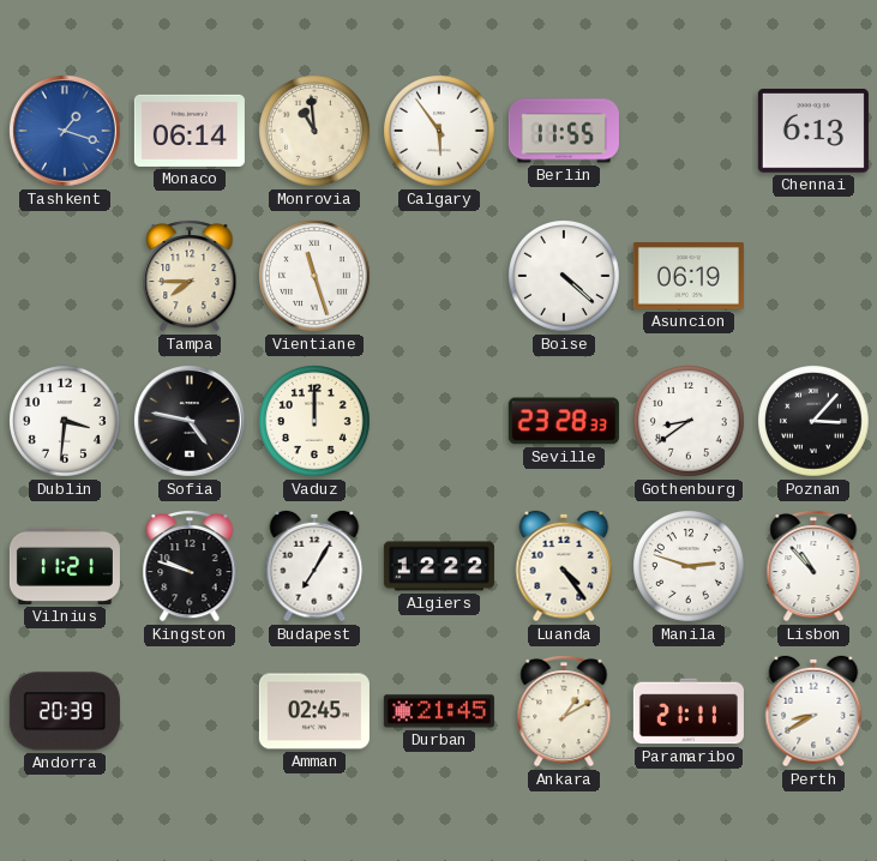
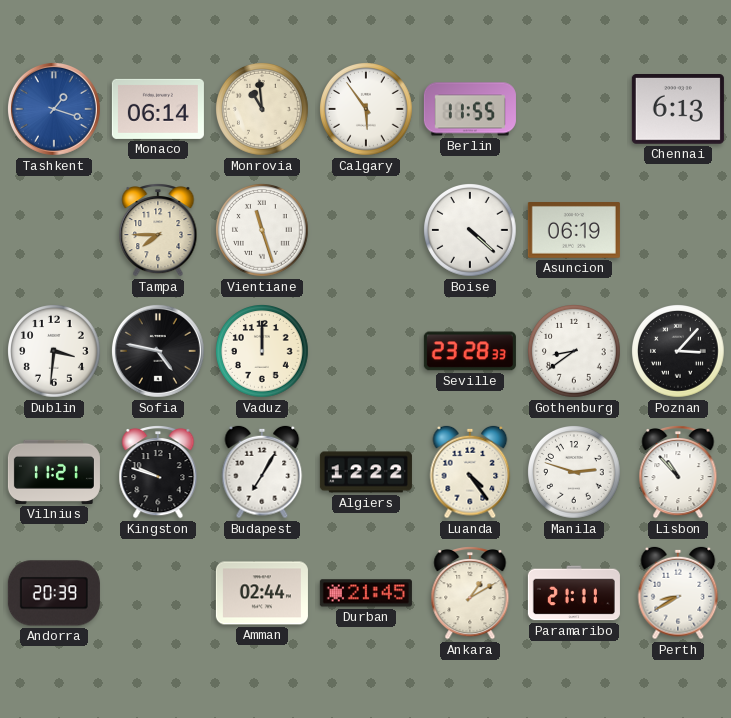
Amman: 02:45 -> 02:44 (262, 593)
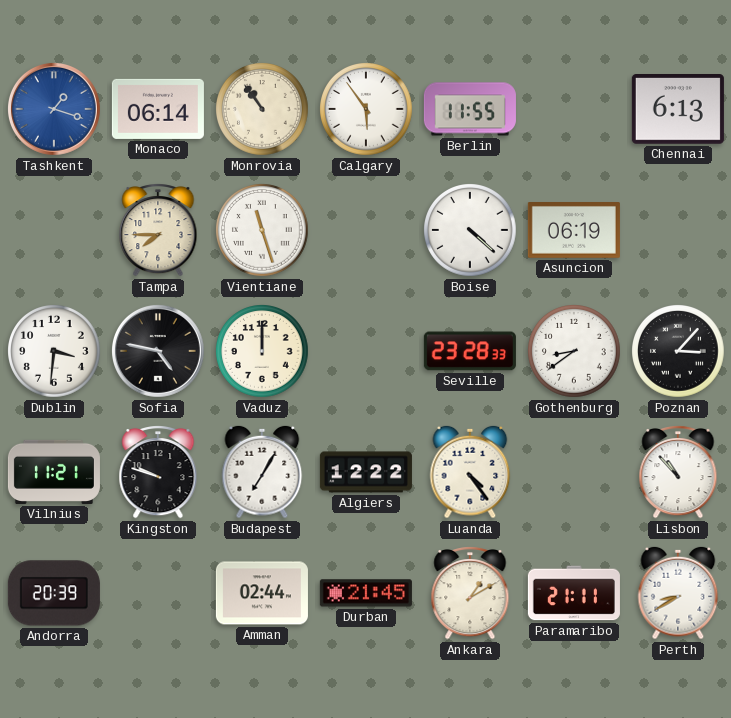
Monrovia: 10:59 -> 10:54 (263, 110)
Manila: 2:48 -> none (575, 473)
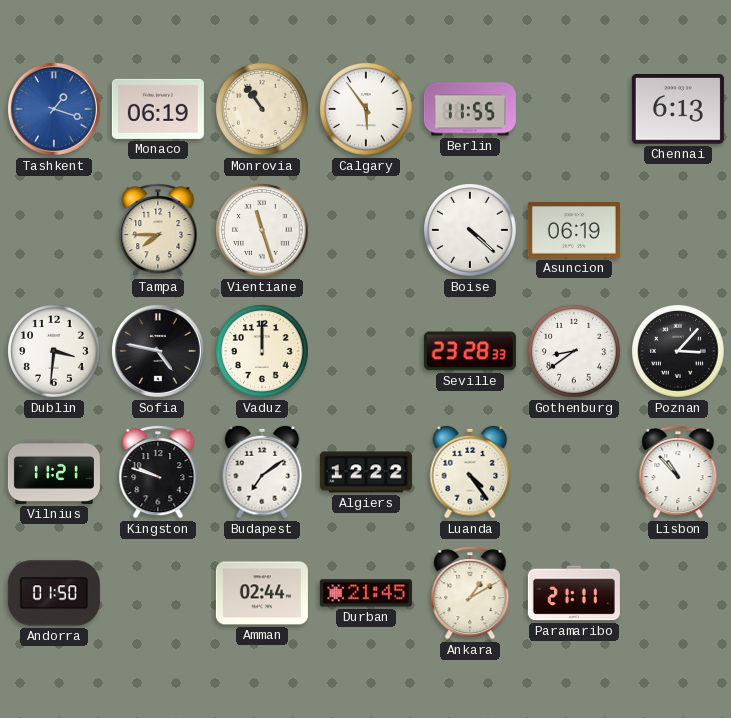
Monaco: 06:14 -> 06:19 (158, 109)
Budapest: 7:05 -> 7:09 (262, 472)
Andorra: 20:39 -> 01:50 (54, 593)
Perth: 8:40 -> none (678, 593)
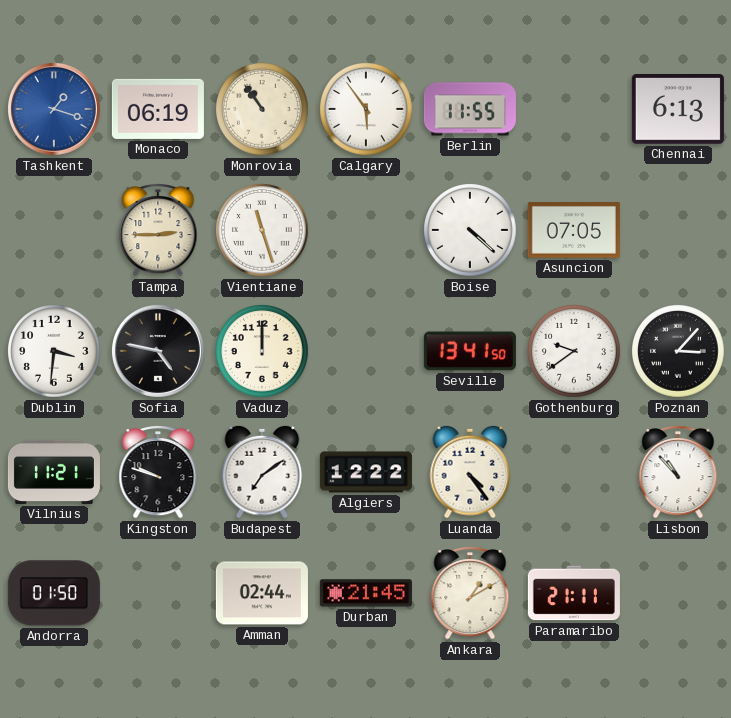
Tampa: 7:45 -> 2:45 (158, 231)
Asuncion: 06:19 -> 07:05 (574, 231)
Seville: 23:28 -> 13:41 (470, 351)
Gothenburg: 8:39 -> 9:39 (575, 352)
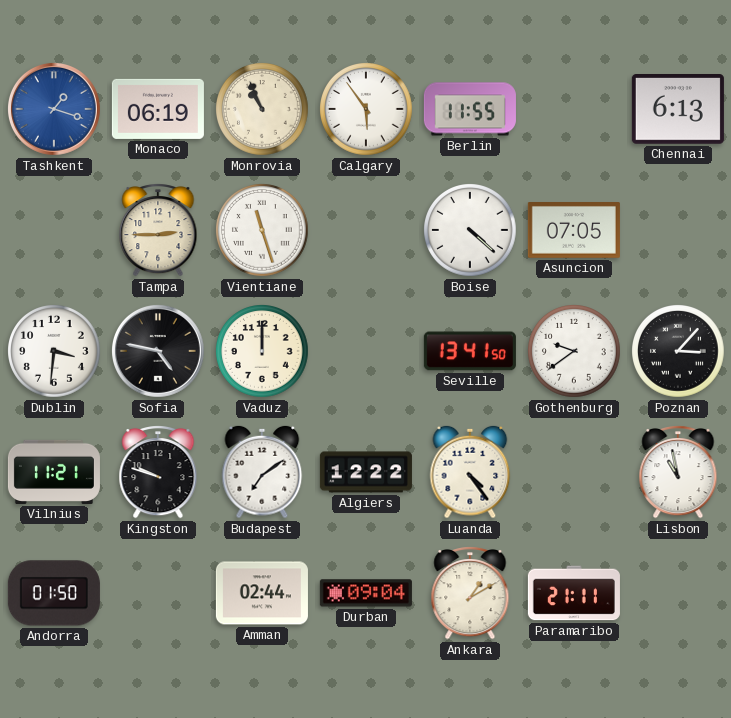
Monrovia: 10:54 -> 10:56 (263, 110)
Lisbon: 10:53 -> 10:58 (678, 473)
Durban: 21:45 -> 09:04 (366, 593)
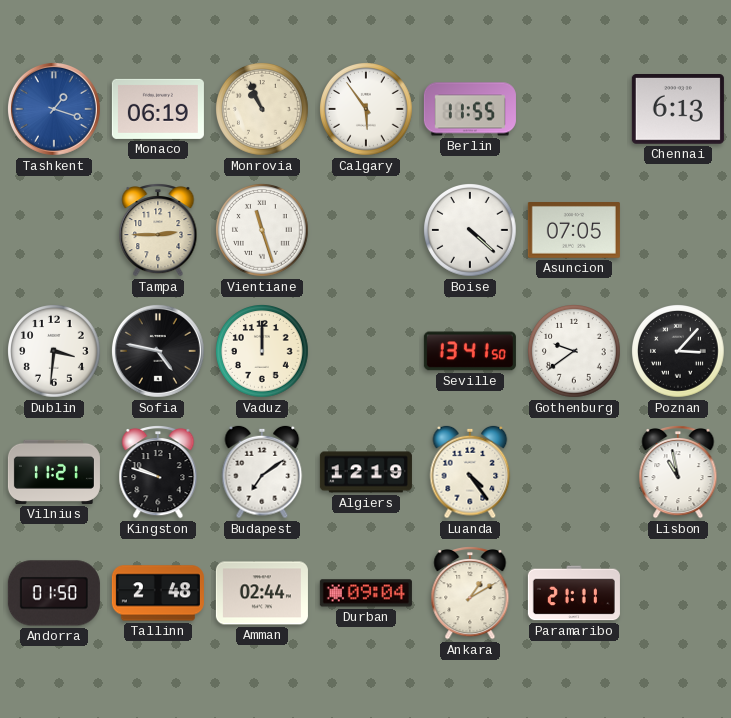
Algiers: 12:22 -> 12:19 (366, 472)
Tallinn: none -> 2:48 (158, 593)
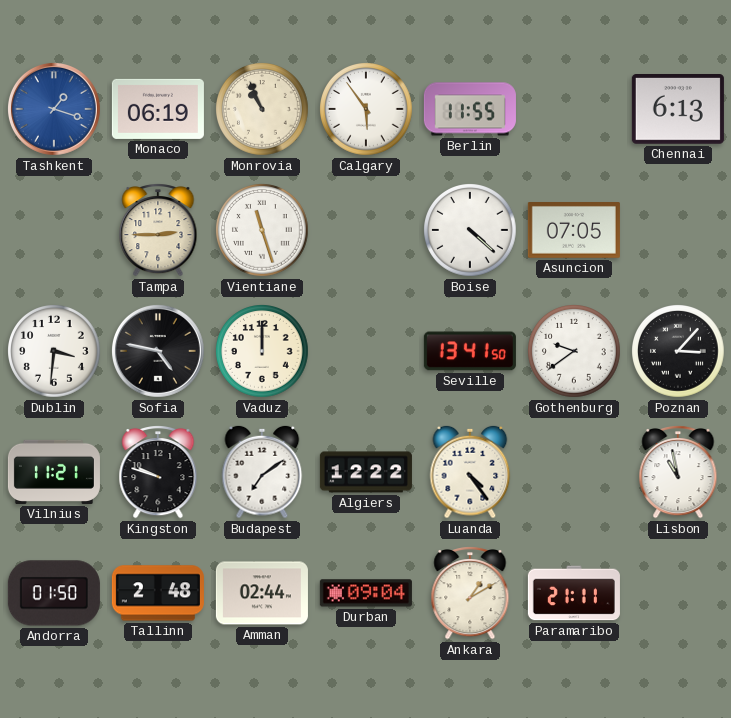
Algiers: 12:19 -> 12:22 (366, 472)
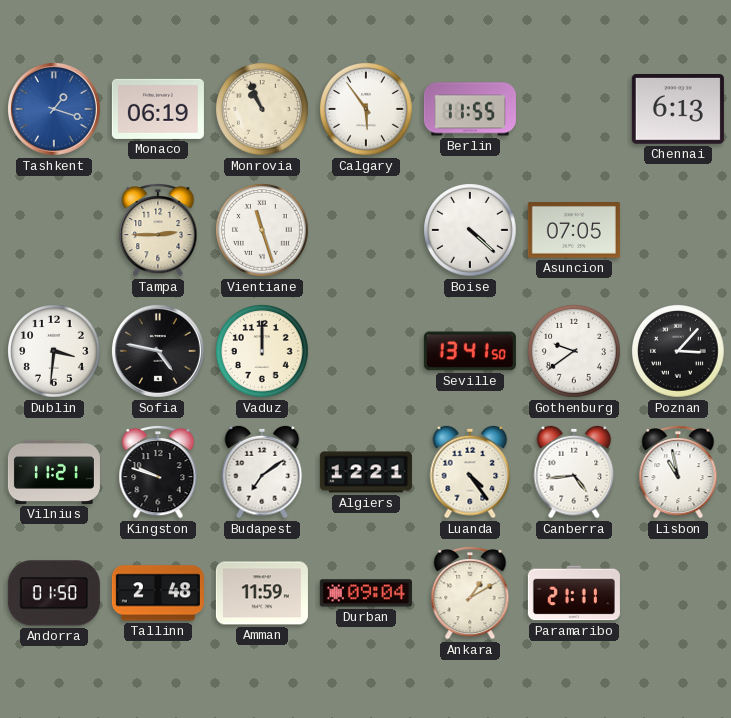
Algiers: 12:22 -> 12:21 (366, 472)
Canberra: none -> 4:44 (574, 472)
Amman: 02:44 -> 11:59 (262, 593)
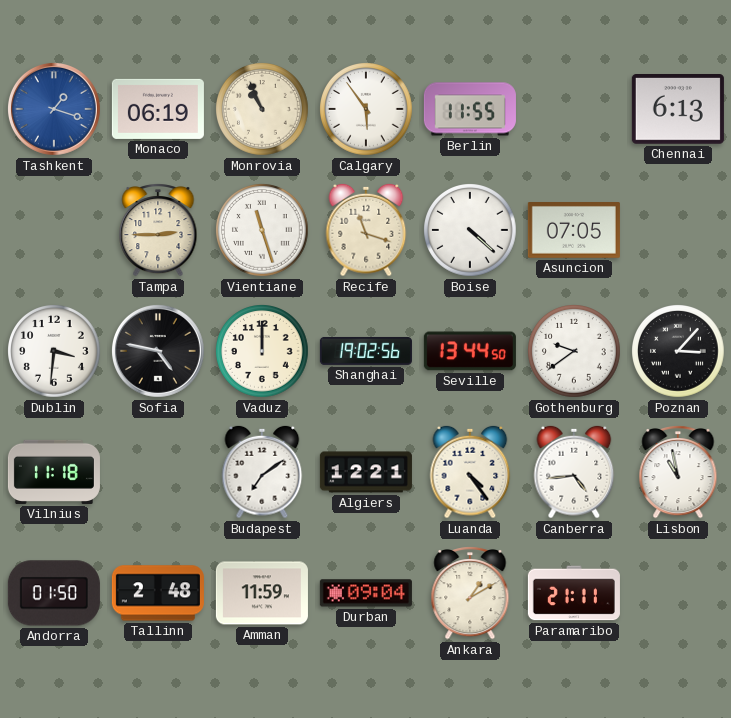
Recife: none -> 11:18 (366, 230)
Shanghai: none -> 19:02 (366, 351)
Seville: 13:41 -> 13:44 (470, 351)
Vilnius: 11:21 -> 11:18 (54, 472)
Kingston: 9:48 -> none (158, 473)
